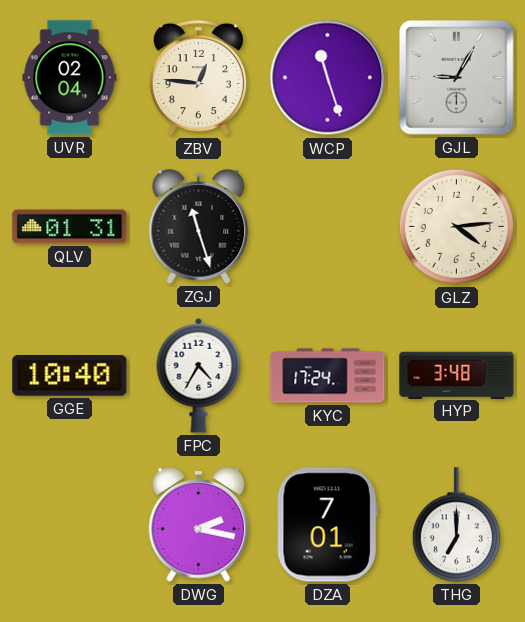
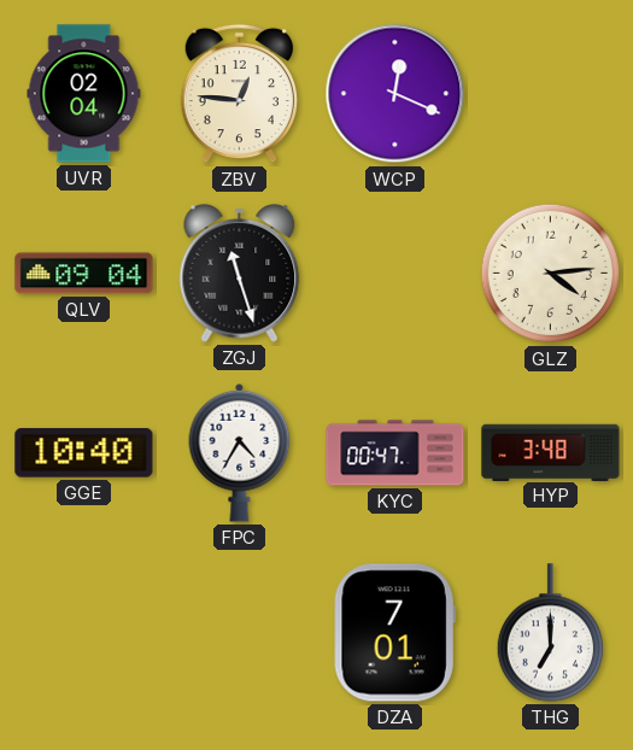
WCP: 11:27 -> 12:19 (395, 94)
GJL: 9:05 -> none (456, 77)
QLV: 01:31 -> 09:04 (84, 274)
KYC: 17:24 -> 00:47 (395, 453)
DWG: 2:17 -> none (199, 525)
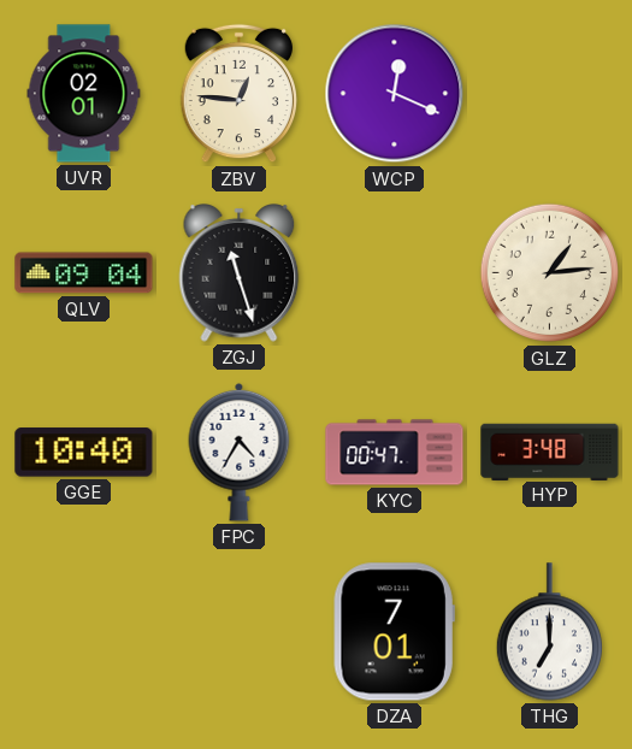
UVR: 02:04 -> 02:01 (84, 94)
GLZ: 4:14 -> 1:14 (550, 273)
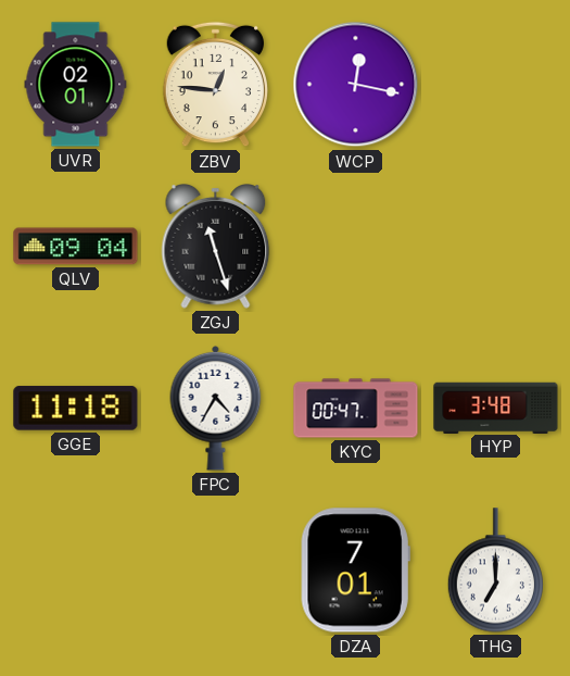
WCP: 12:19 -> 12:17 (356, 85)
GLZ: 1:14 -> none (550, 273)
GGE: 10:40 -> 11:18 (76, 409)
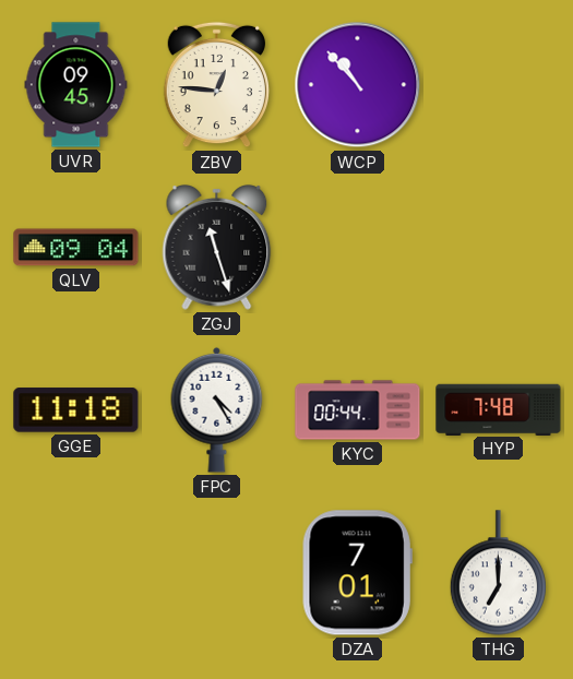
UVR: 02:01 -> 09:45 (76, 85)
WCP: 12:17 -> 10:53 (358, 85)
FPC: 4:35 -> 4:25 (217, 409)
KYC: 00:47 -> 00:44 (358, 410)
HYP: 3:48 -> 7:48 (499, 409)
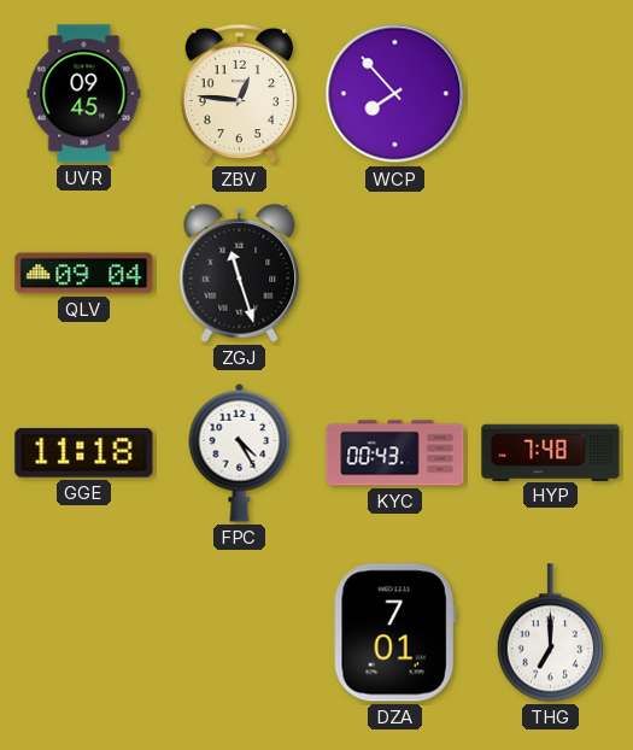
WCP: 10:53 -> 7:53 (395, 94)
KYC: 00:44 -> 00:43 (395, 453)
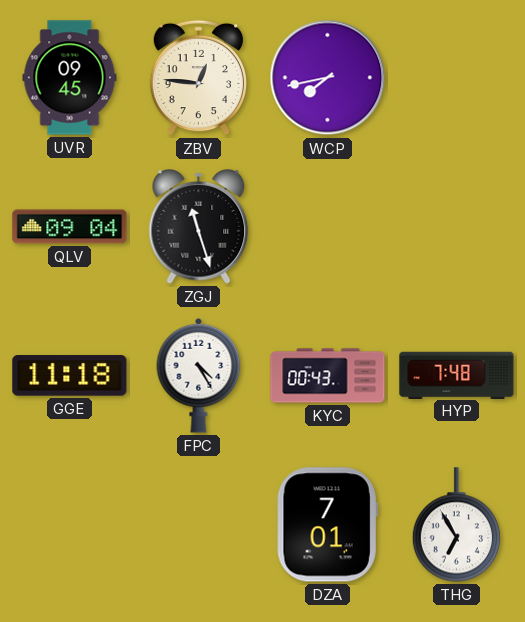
WCP: 7:53 -> 7:43 (328, 78)
THG: 7:00 -> 6:55 (456, 525)
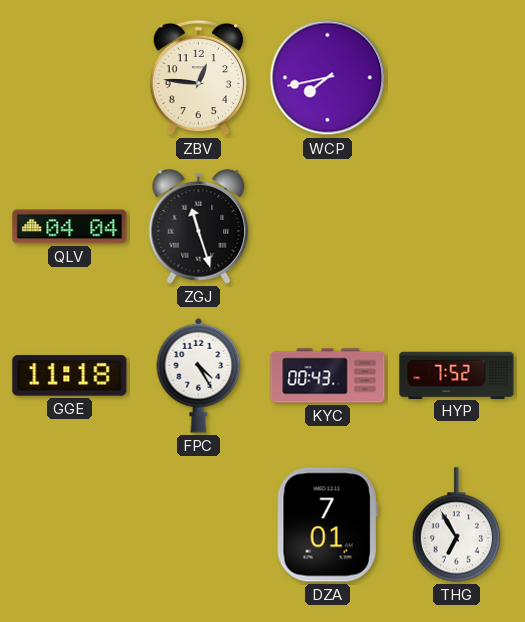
UVR: 09:45 -> none (70, 78)
QLV: 09:04 -> 04:04 (70, 227)
HYP: 7:48 -> 7:52 (457, 375)
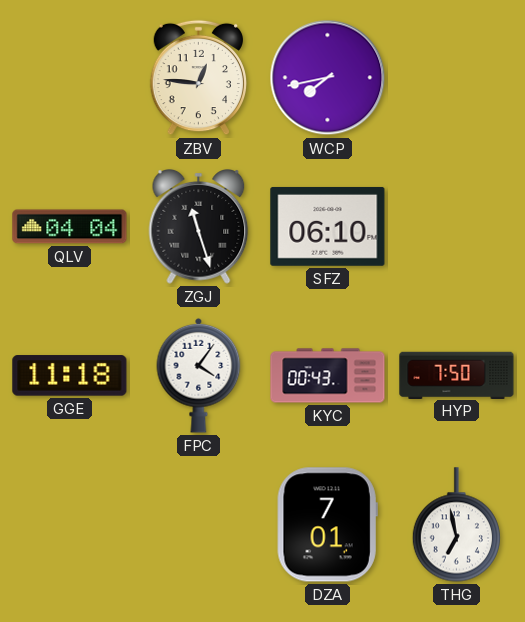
SFZ: none -> 06:10 (328, 226)
FPC: 4:25 -> 4:06 (199, 375)
HYP: 7:52 -> 7:50 (457, 375)
THG: 6:55 -> 6:58 (456, 525)
